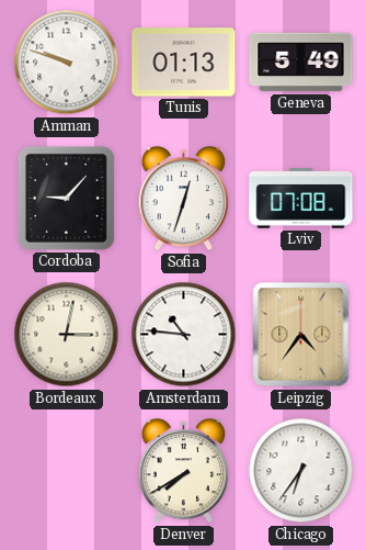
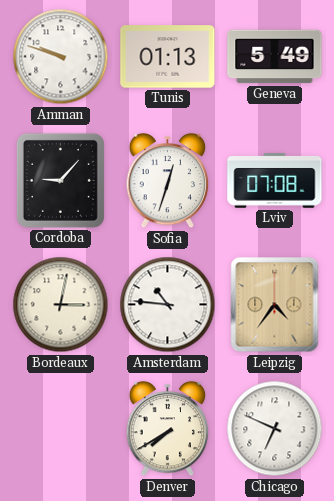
Chicago: 6:36 -> 6:49 (275, 429)
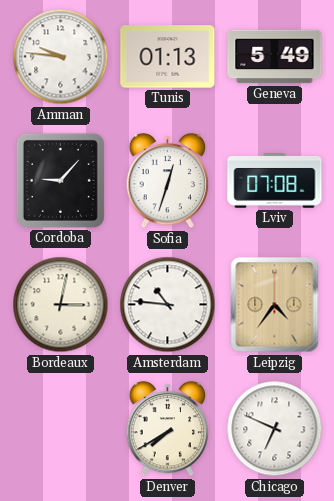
Amman: 9:48 -> 9:46 (61, 57)
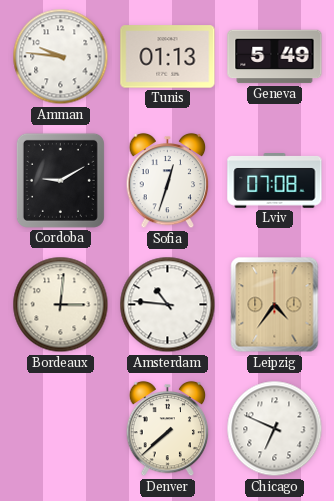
Cordoba: 9:07 -> 9:10 (60, 180)
Bordeaux: 3:02 -> 3:01 (61, 305)
Denver: 7:40 -> 7:38 (168, 429)
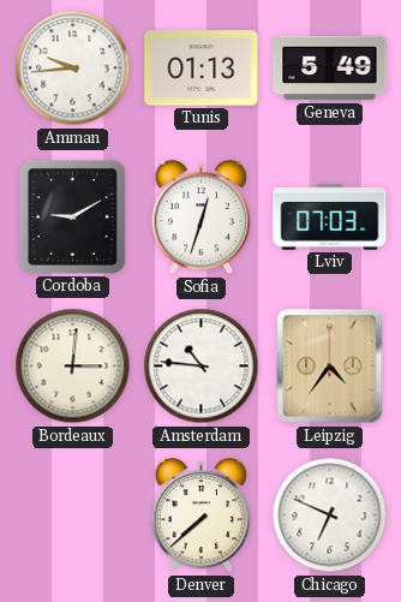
Amman: 9:46 -> 9:44 (73, 68)
Lviv: 07:08 -> 07:03 (330, 217)
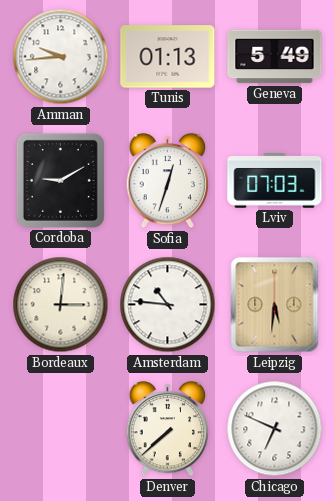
Leipzig: 4:36 -> 5:31 (275, 305)
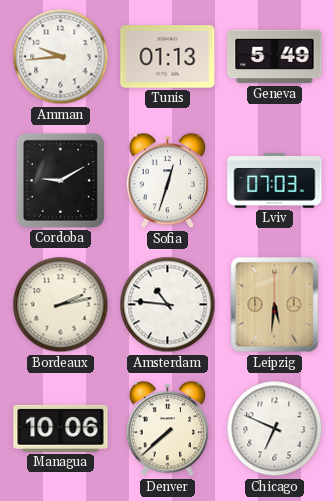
Bordeaux: 3:01 -> 2:13 (61, 305)
Managua: none -> 10:06 (61, 428)
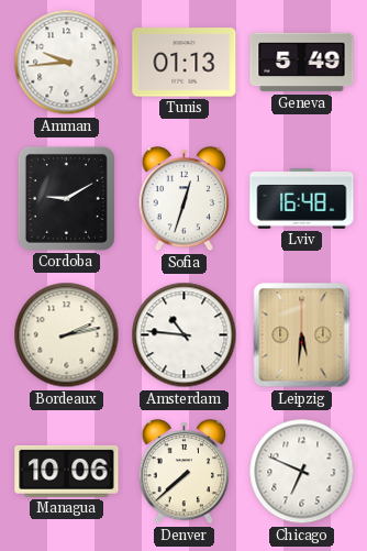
Lviv: 07:03 -> 16:48 (302, 199)
